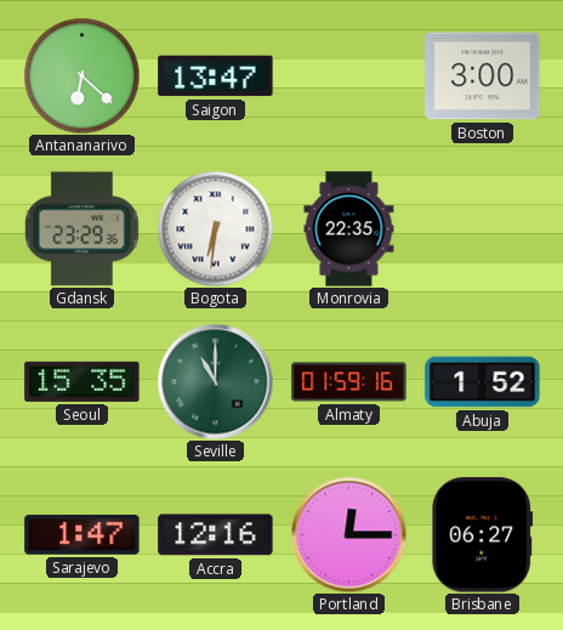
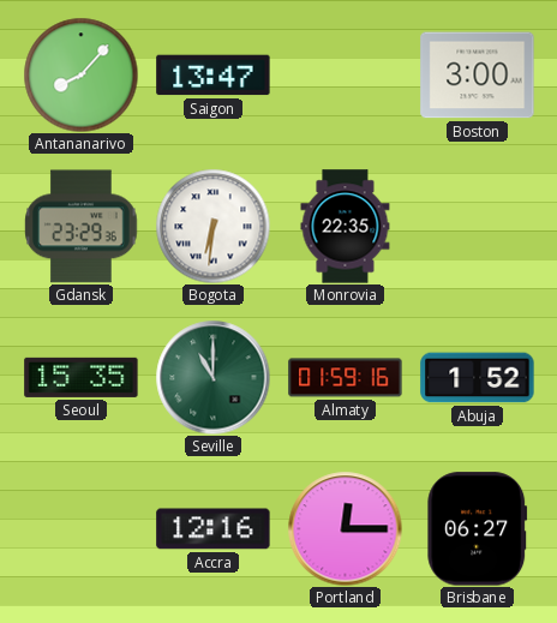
Antananarivo: 6:22 -> 8:07 (80, 74)
Sarajevo: 1:47 -> none (83, 535)
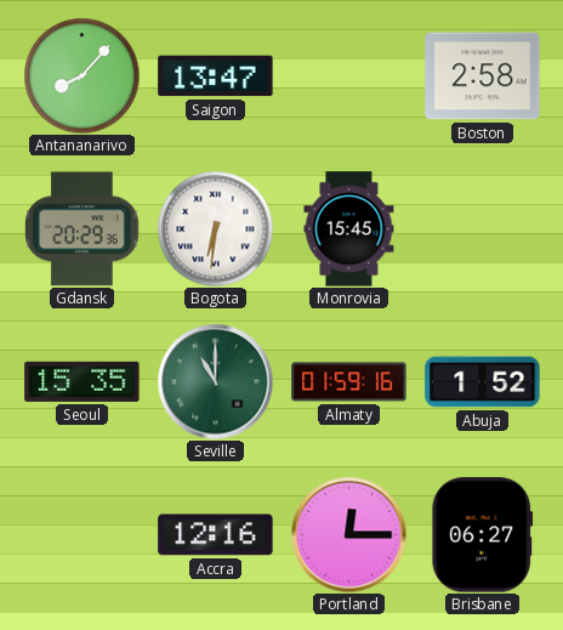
Boston: 3:00 -> 2:58 (483, 76)
Gdansk: 23:29 -> 20:29 (83, 229)
Monrovia: 22:35 -> 15:45 (349, 229)
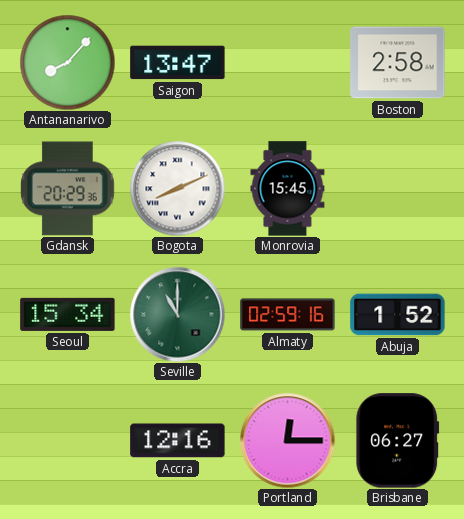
Bogota: 6:31 -> 8:11 (177, 188)
Seoul: 15:35 -> 15:34 (68, 314)
Almaty: 01:59 -> 02:59 (288, 315)
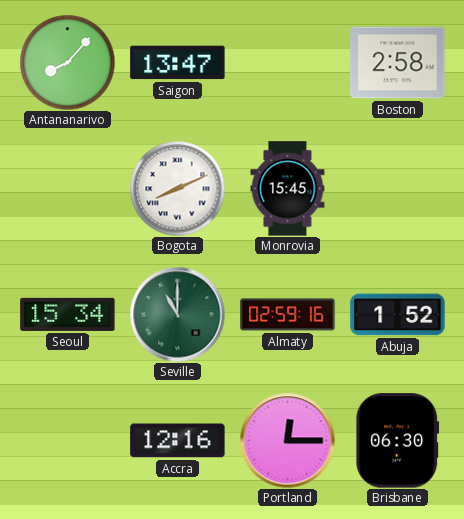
Gdansk: 20:29 -> none (68, 189)
Brisbane: 06:27 -> 06:30 (398, 441)
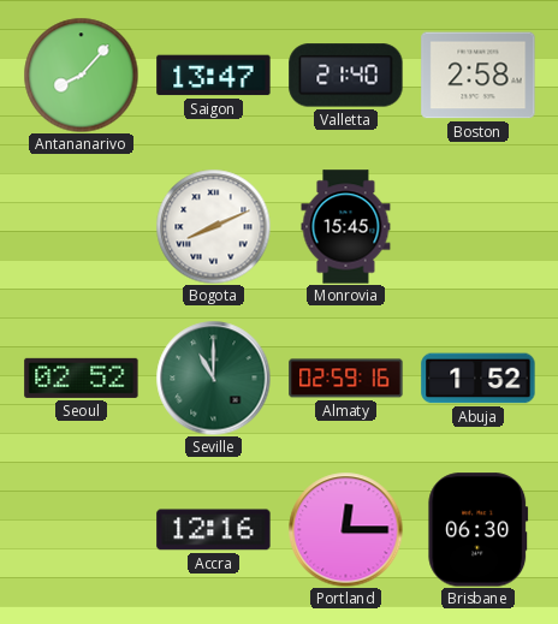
Valletta: none -> 21:40 (346, 76)
Seoul: 15:34 -> 02:52 (82, 378)
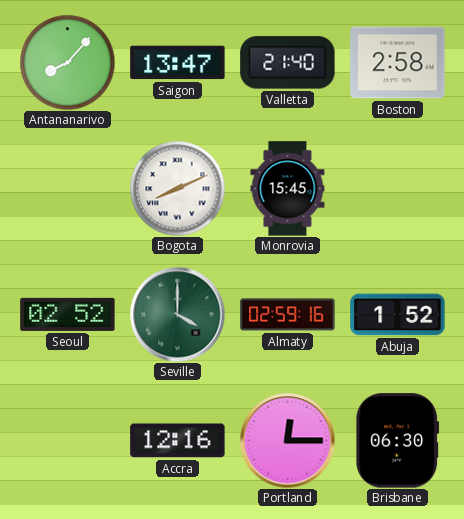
Seville: 11:00 -> 4:00 (177, 314)
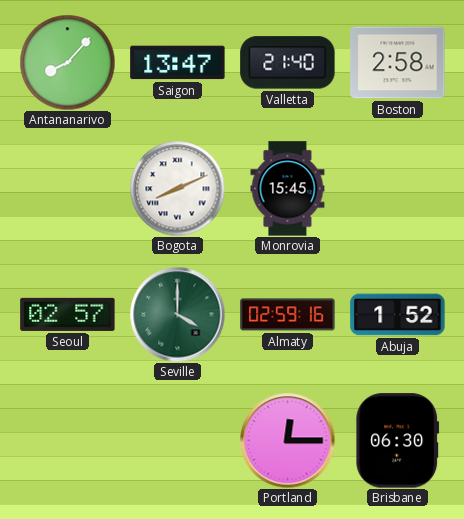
Seoul: 02:52 -> 02:57 (68, 314)
Accra: 12:16 -> none (178, 441)
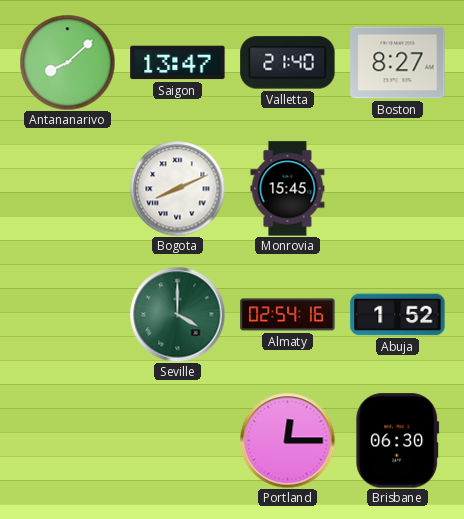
Antananarivo: 8:07 -> 8:08 (67, 62)
Boston: 2:58 -> 8:27 (398, 63)
Seoul: 02:57 -> none (68, 314)
Almaty: 02:59 -> 02:54 (288, 315)
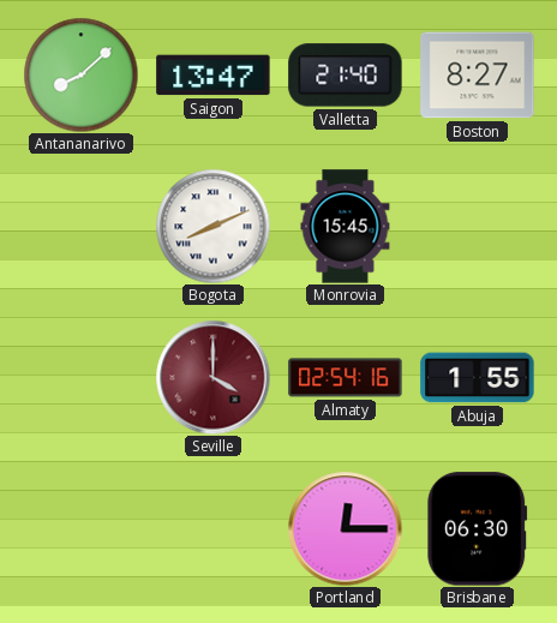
Seville dial: green -> burgundy (212, 377)
Abuja: 1:52 -> 1:55 (478, 378)
